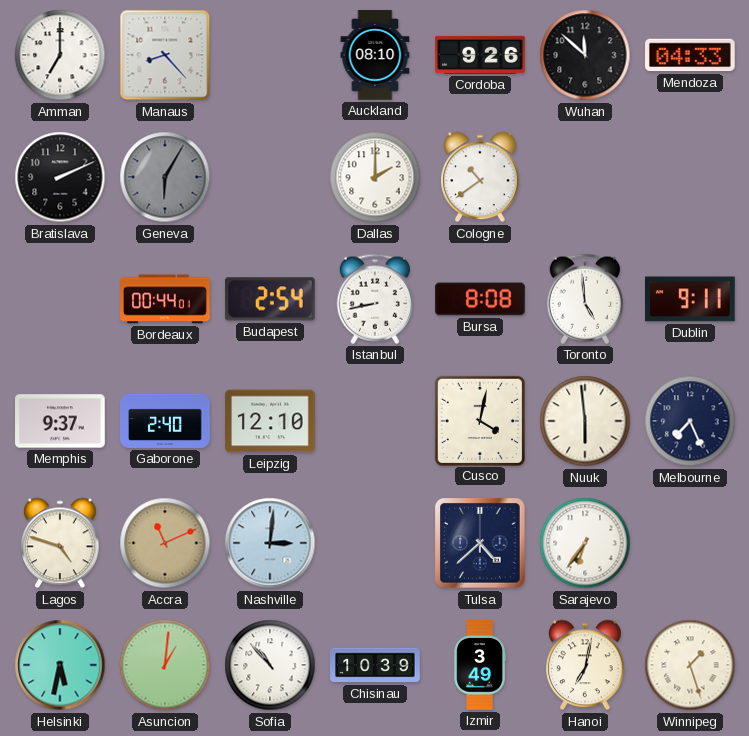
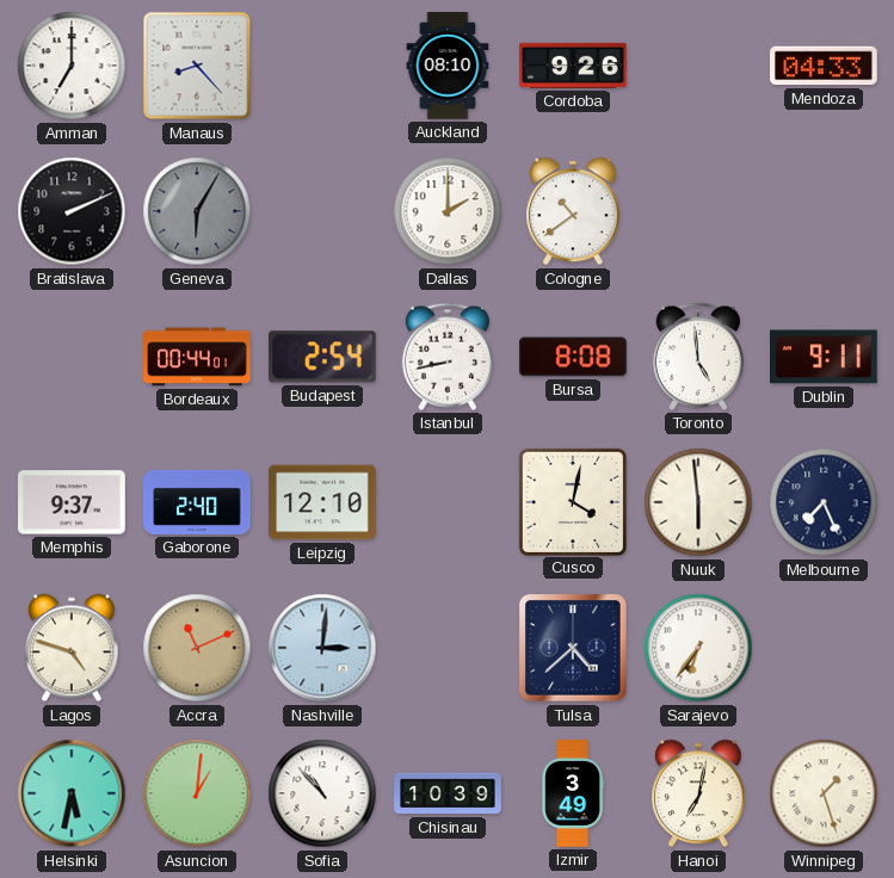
Wuhan: 11:52 -> none (585, 55)
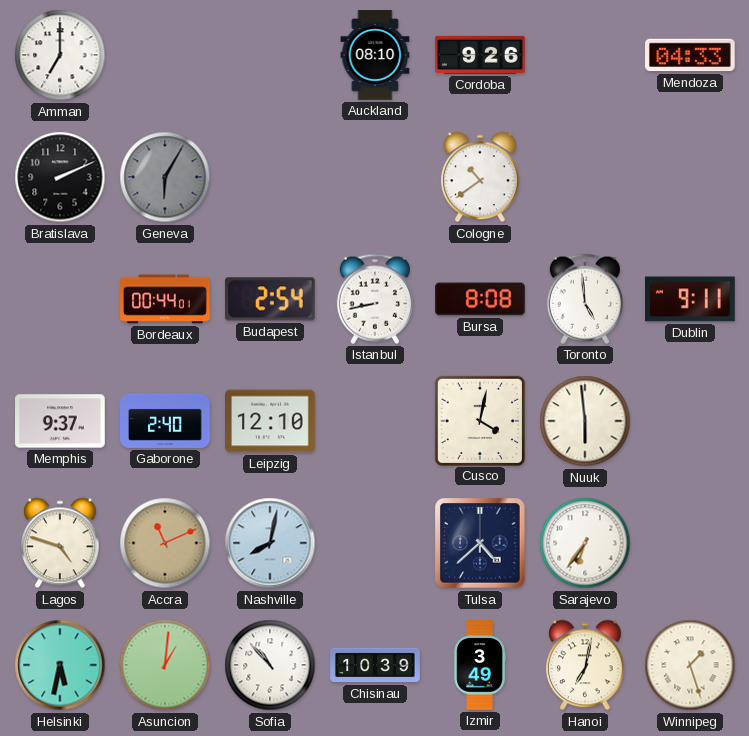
Manaus: 8:23 -> none (197, 66)
Dallas: 2:00 -> none (448, 211)
Melbourne: 7:26 -> none (824, 502)
Nashville: 3:01 -> 8:02 (270, 543)
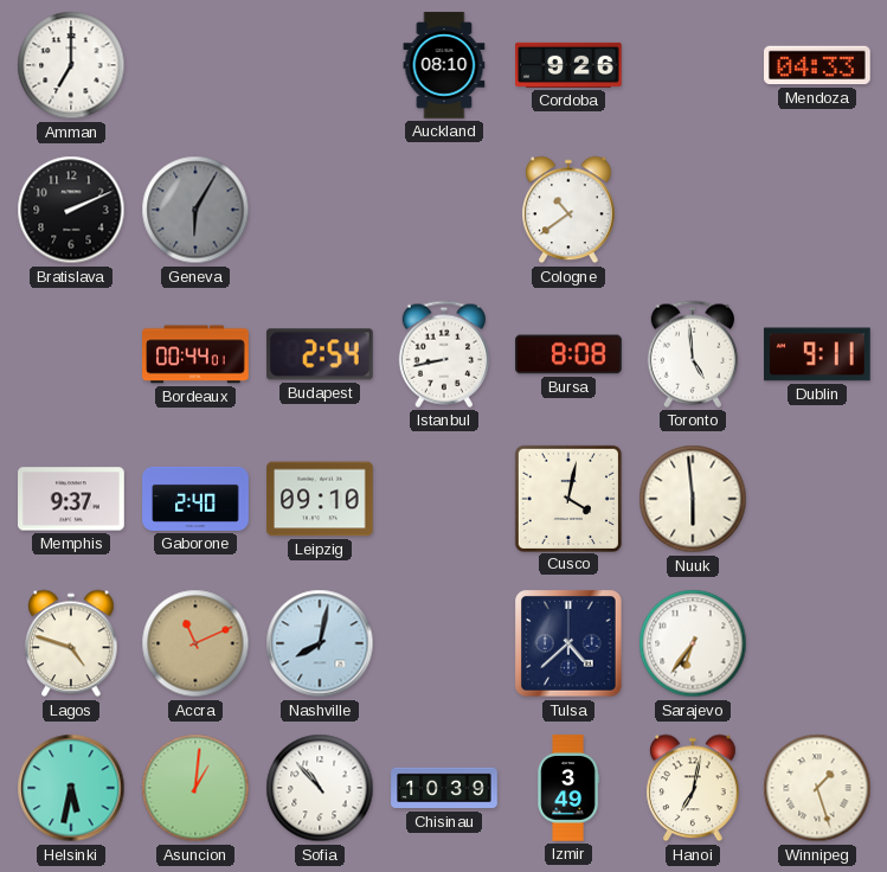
Leipzig: 12:10 -> 09:10 (320, 499)
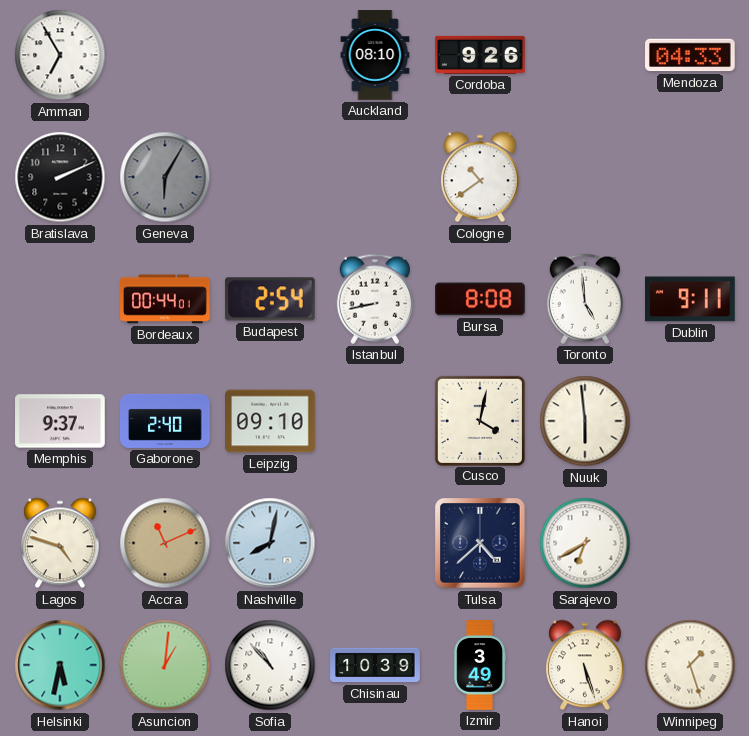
Amman: 7:00 -> 6:55 (60, 55)
Sarajevo: 6:36 -> 6:40 (585, 543)
Hanoi: 7:02 -> 5:27 (585, 665)
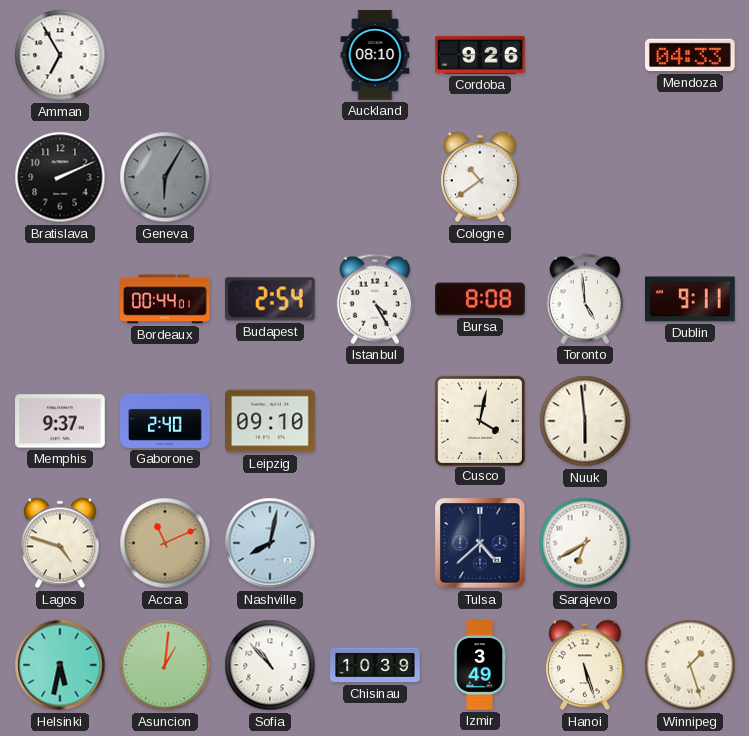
Istanbul: 8:43 -> 4:25 (374, 299)
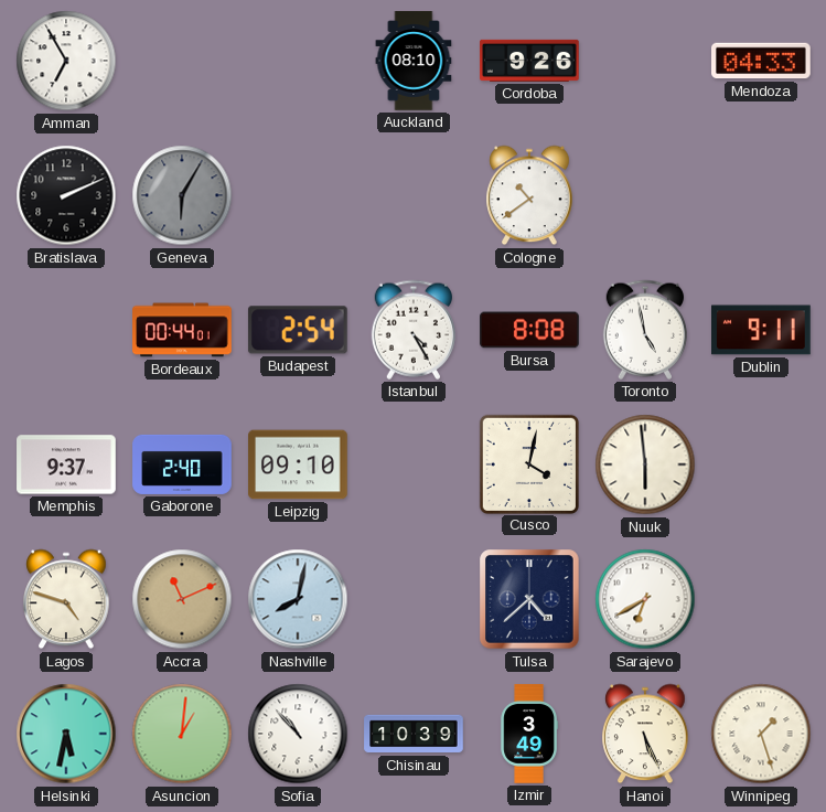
Toronto: 4:59 -> 4:58 (644, 330)
Hanoi: 5:27 -> 5:26 (645, 734)
